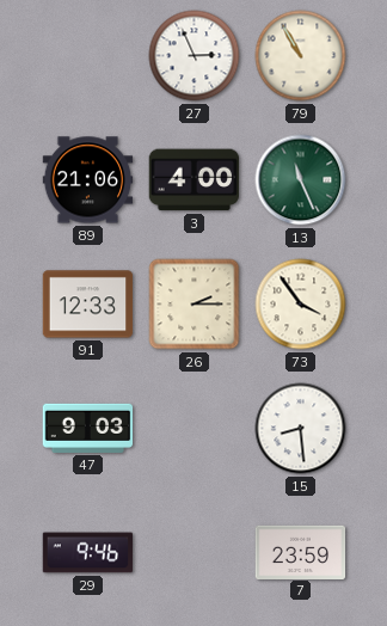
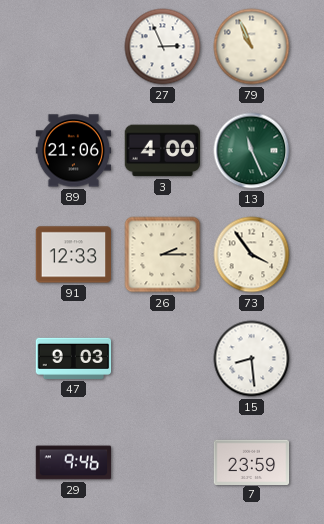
79: 10:55 -> 10:56 (252, 47)
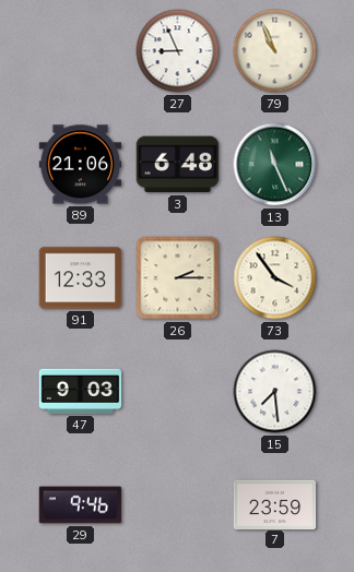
27: 2:56 -> 8:56 (178, 51)
3: 4:00 -> 6:48 (178, 165)
15: 8:29 -> 7:29 (275, 392)
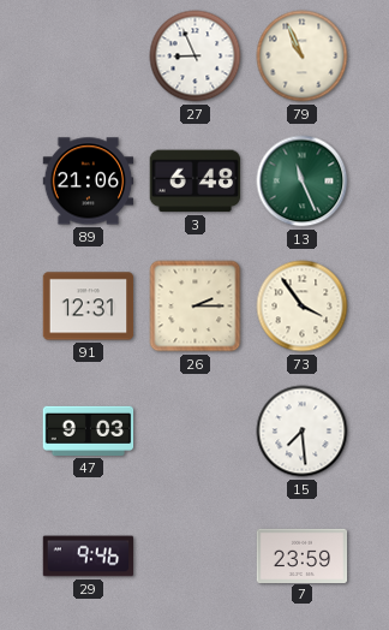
91: 12:33 -> 12:31 (89, 307)
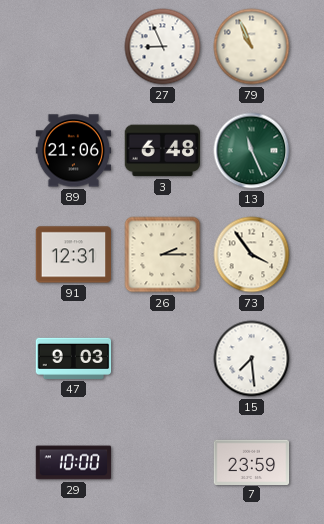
29: 9:46 -> 10:00 (74, 463)
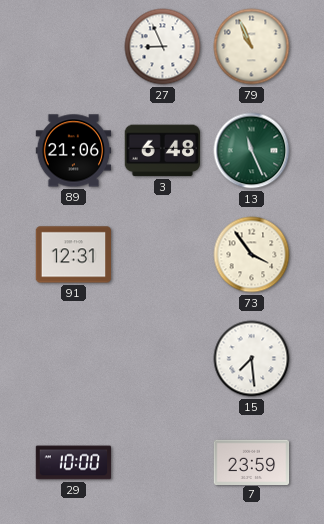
26: 2:15 -> none (163, 255)
47: 9:03 -> none (74, 358)
